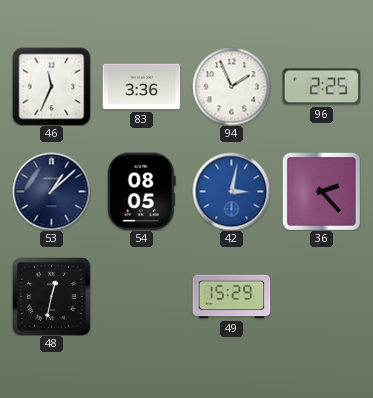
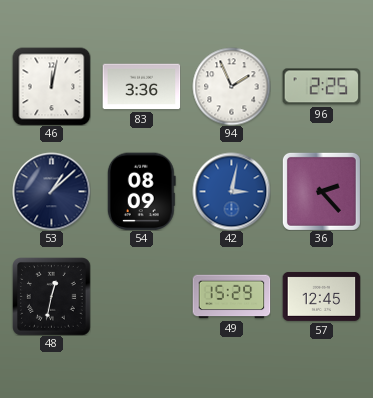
46: 11:34 -> 12:02 (51, 86)
54: 08:05 -> 08:09 (141, 191)
57: none -> 12:45 (321, 296)
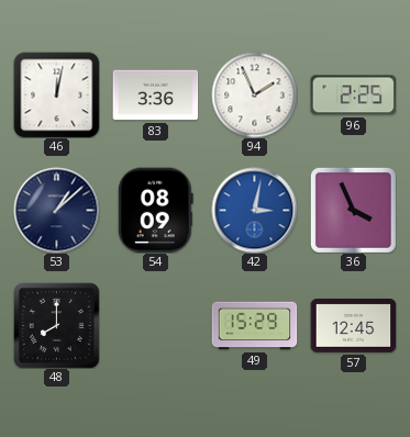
36: 2:23 -> 3:56 (353, 210)
48: 12:32 -> 8:00 (57, 326)
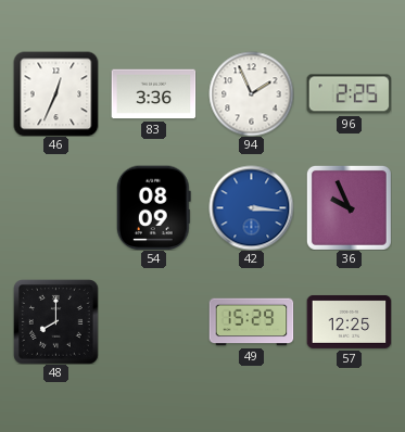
46: 12:02 -> 12:34 (55, 93)
53: 1:08 -> none (56, 210)
42: 3:02 -> 3:16 (251, 207)
36: 3:56 -> 9:56 (349, 207)
57: 12:45 -> 12:25 (349, 321)
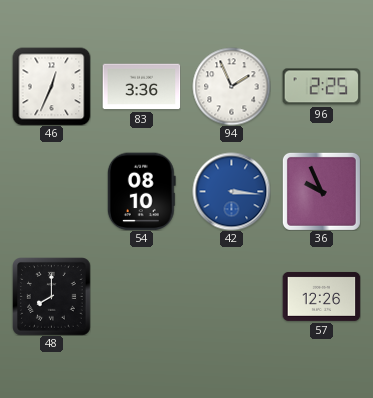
54: 08:09 -> 08:10 (141, 191)
49: 15:29 -> none (251, 322)
57: 12:25 -> 12:26 (321, 296)
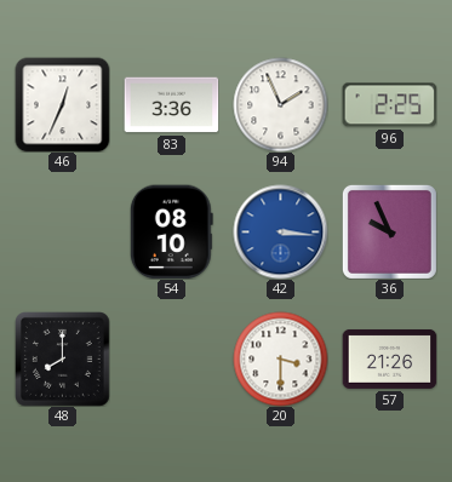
20: none -> 3:30 (280, 358)
57: 12:26 -> 21:26 (389, 358)
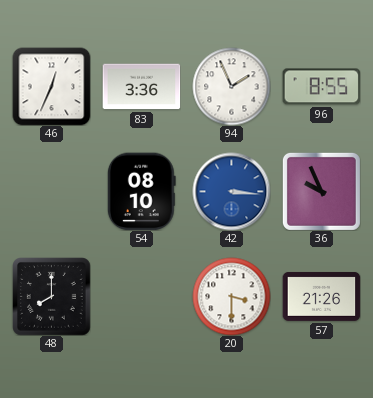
96: 2:25 -> 8:55 (321, 87)
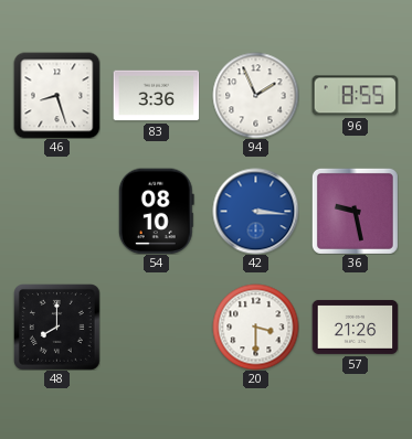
46: 12:34 -> 8:27 (56, 95)
36: 9:56 -> 9:28 (355, 211)
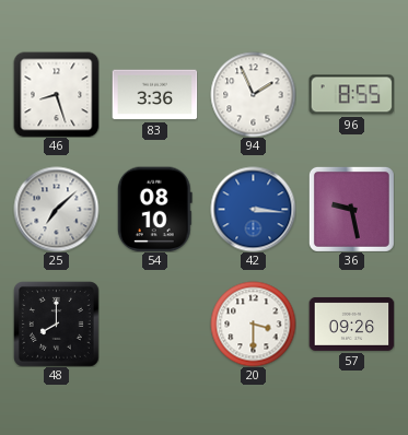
25: none -> 7:08 (56, 209)
57: 21:26 -> 09:26 (351, 324)
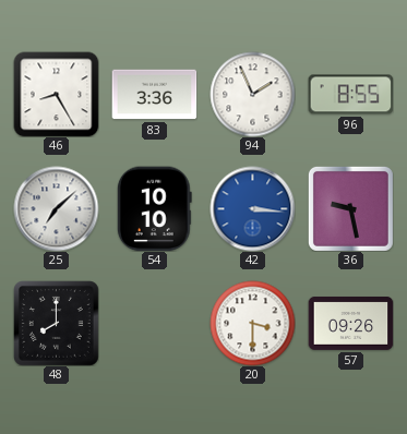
46: 8:27 -> 8:25 (56, 94)
54: 08:10 -> 10:10 (154, 208)
